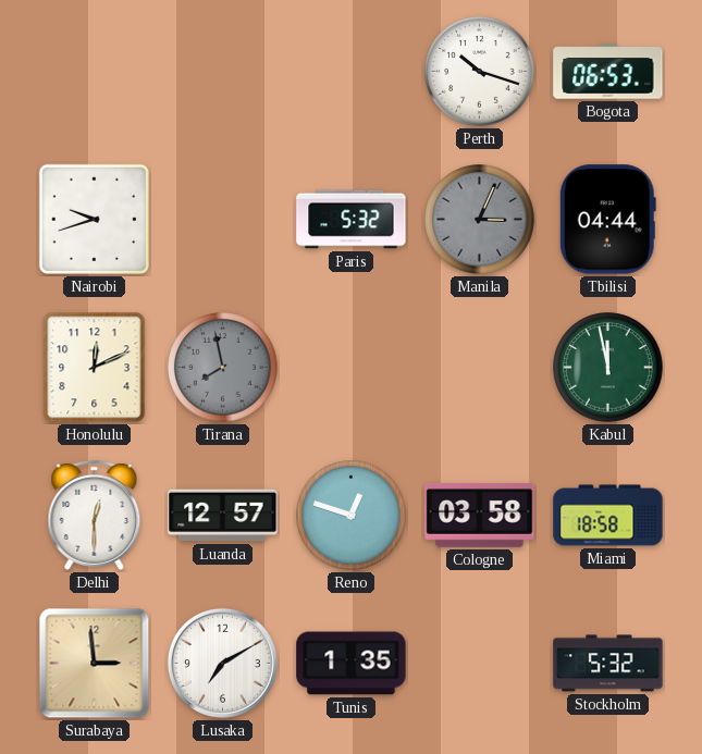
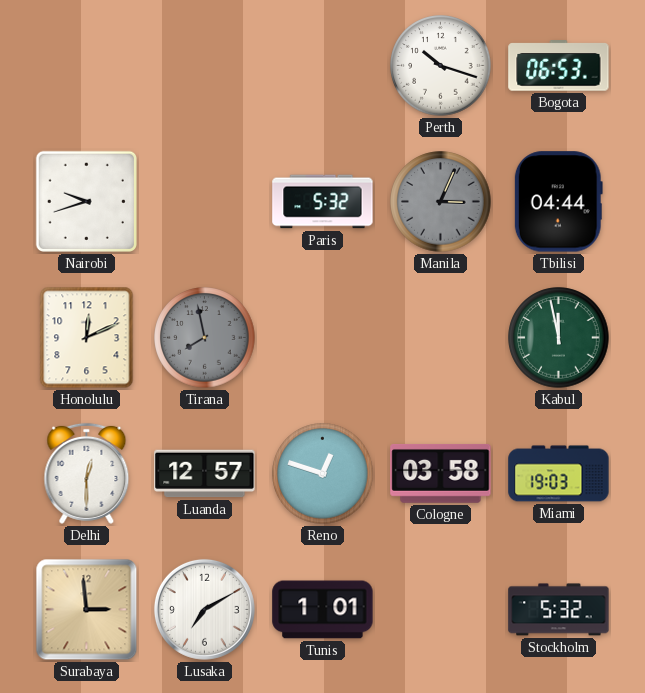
Miami: 18:58 -> 19:03 (559, 474)
Tunis: 1:35 -> 1:01 (323, 610)
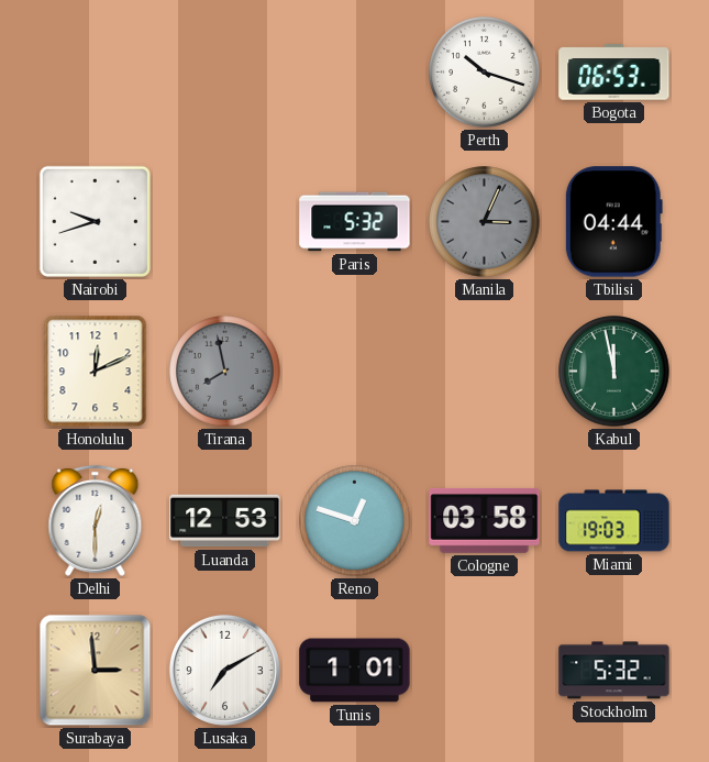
Luanda: 12:57 -> 12:53 (225, 521)
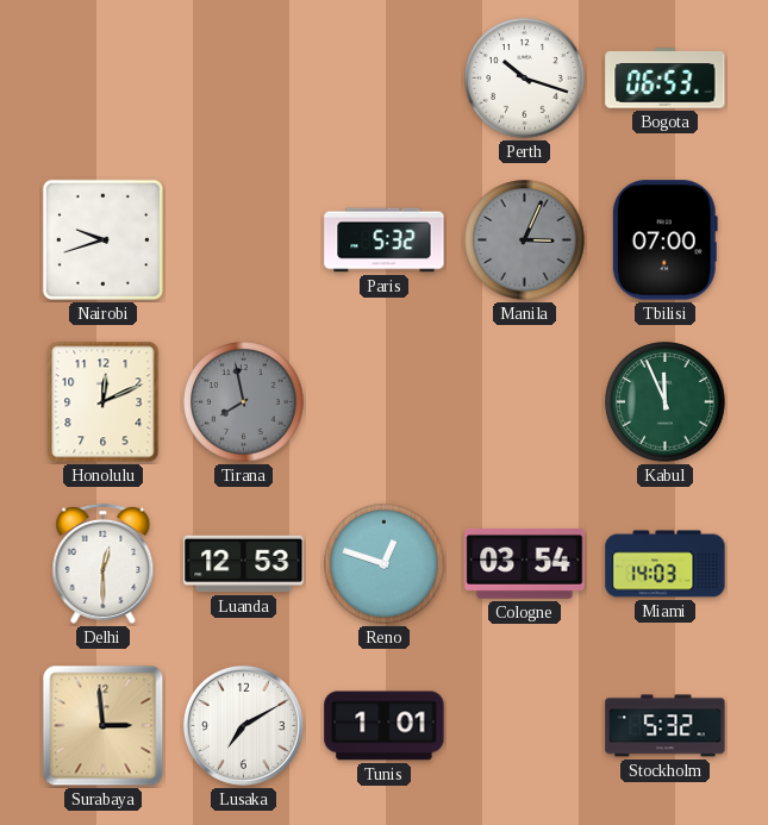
Tbilisi: 04:44 -> 07:00 (664, 240)
Kabul: 11:58 -> 11:56 (666, 402)
Cologne: 03:58 -> 03:54 (525, 563)
Miami: 19:03 -> 14:03 (666, 564)
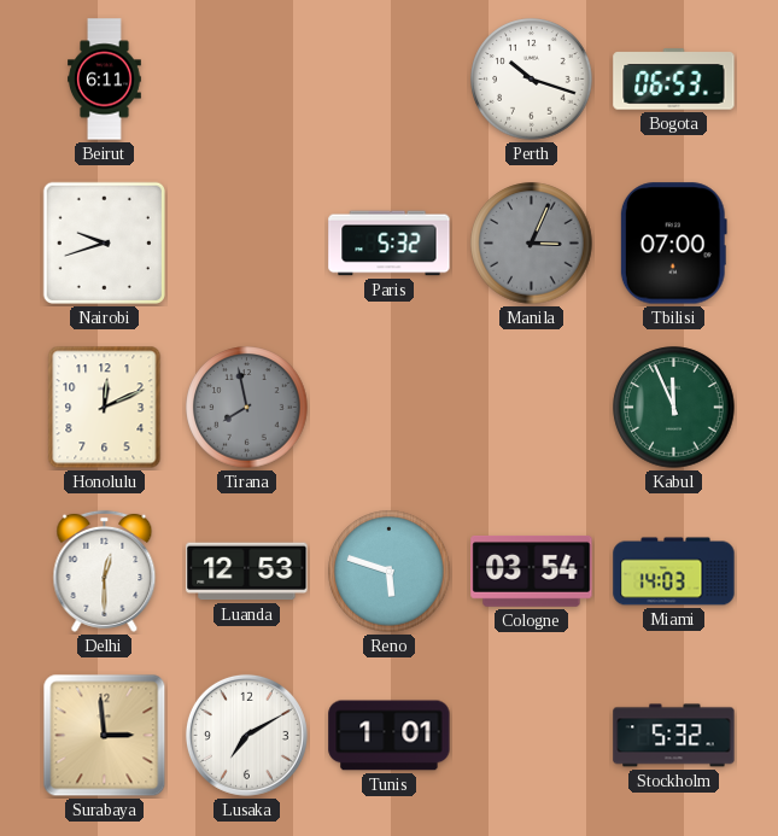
Beirut: none -> 6:11 (105, 80)
Reno: 12:48 -> 5:48 (390, 572)
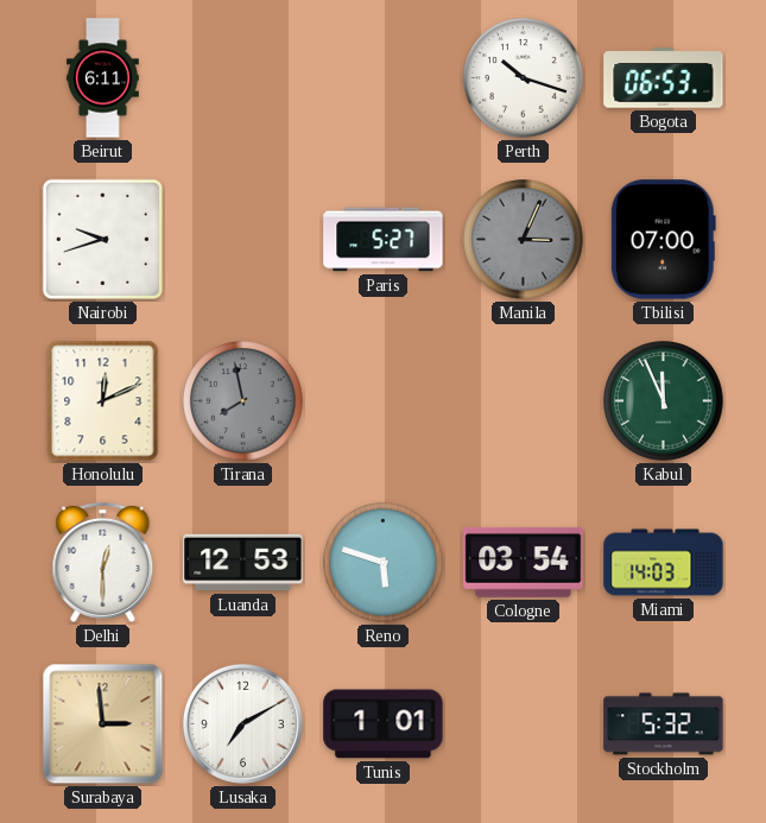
Paris: 5:32 -> 5:27 (384, 240)
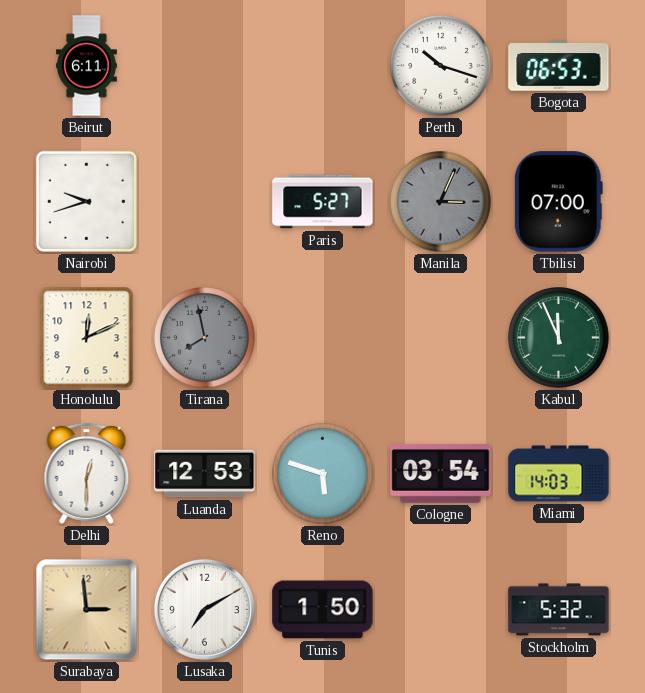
Tunis: 1:01 -> 1:50 (323, 610)
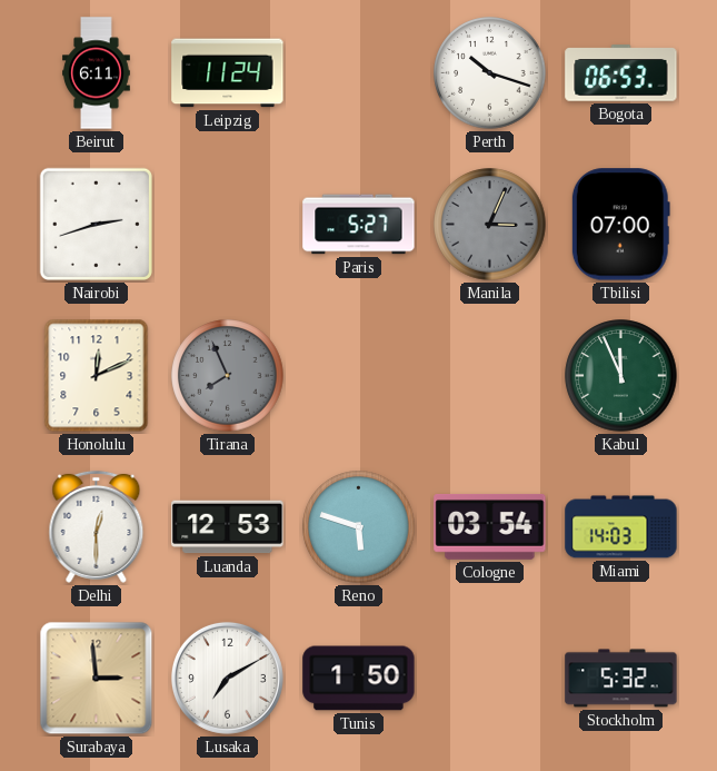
Leipzig: none -> 11:24 (228, 73)
Nairobi: 9:42 -> 2:42 (96, 224)
Tirana: 7:58 -> 7:56 (228, 376)
